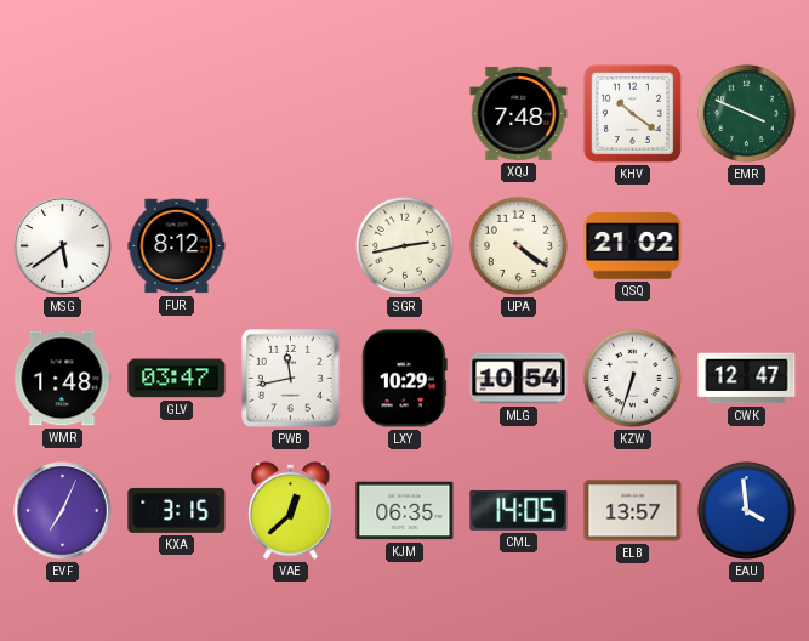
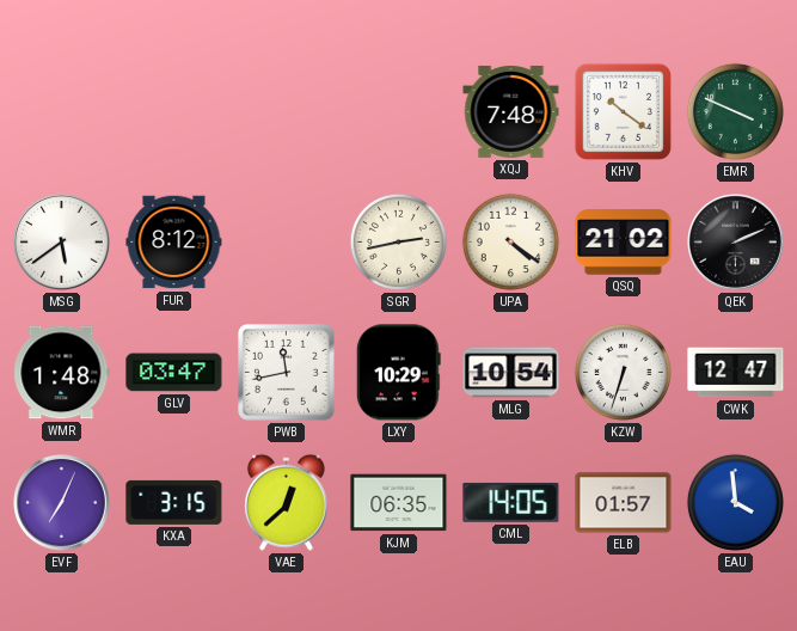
QEK: none -> 2:11 (736, 243)
ELB: 13:57 -> 01:57 (624, 503)
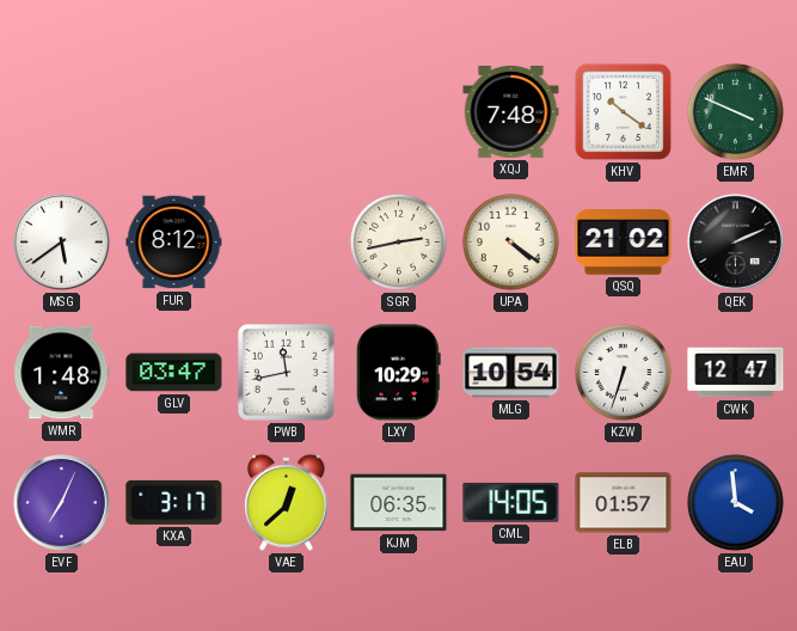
KXA: 3:15 -> 3:17 (174, 502)
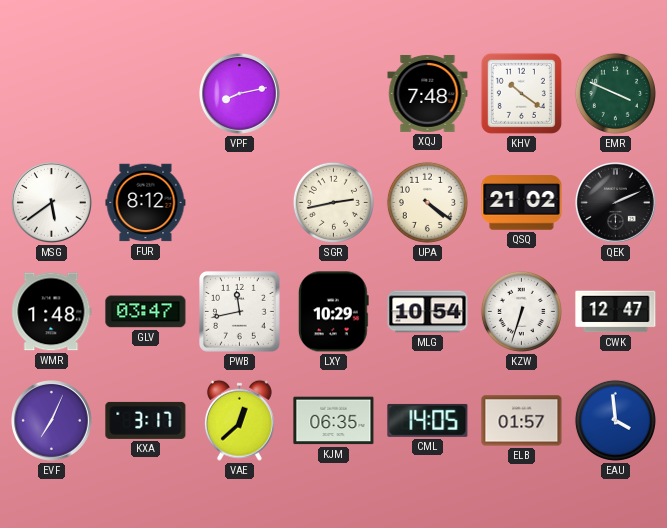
VPF: none -> 8:13 (240, 94)
